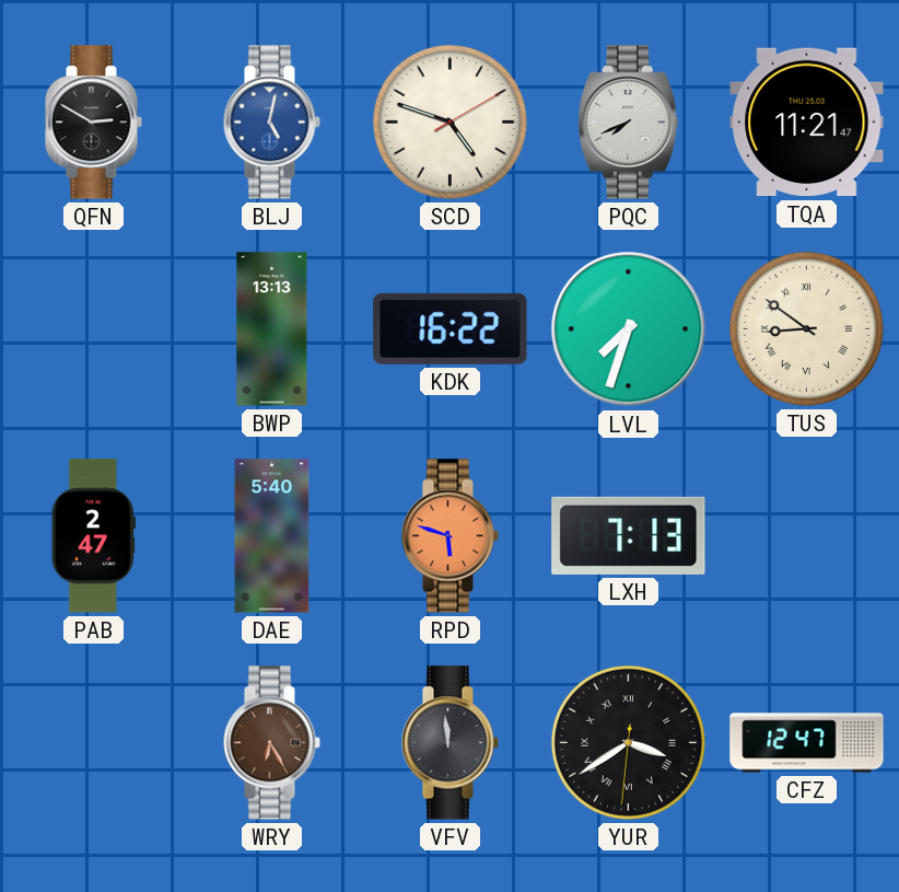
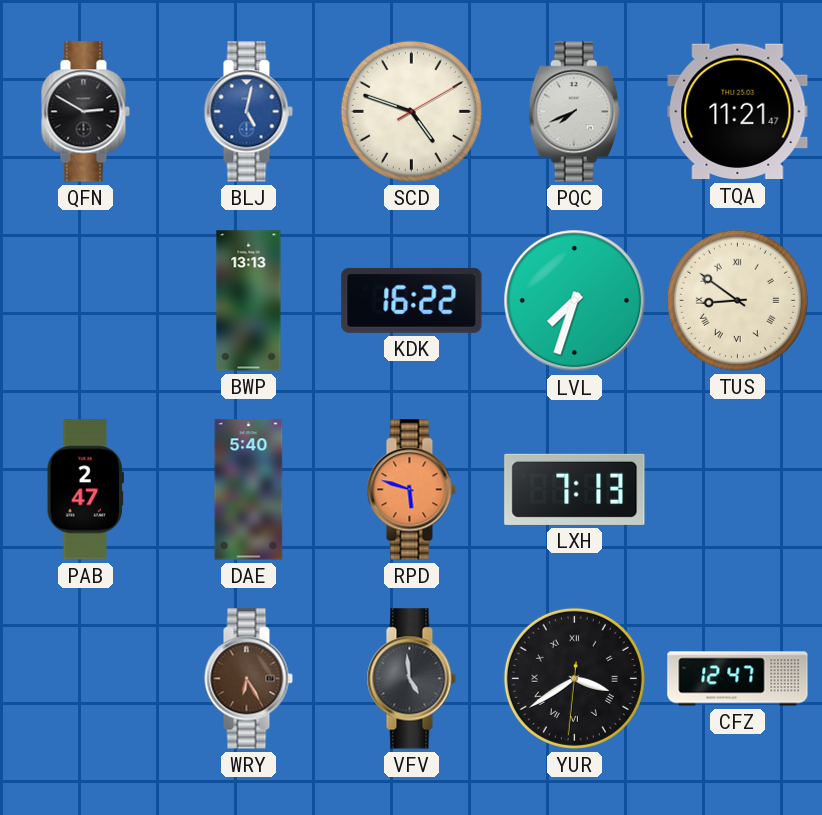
VFV: 11:59 -> 4:59 (411, 679)
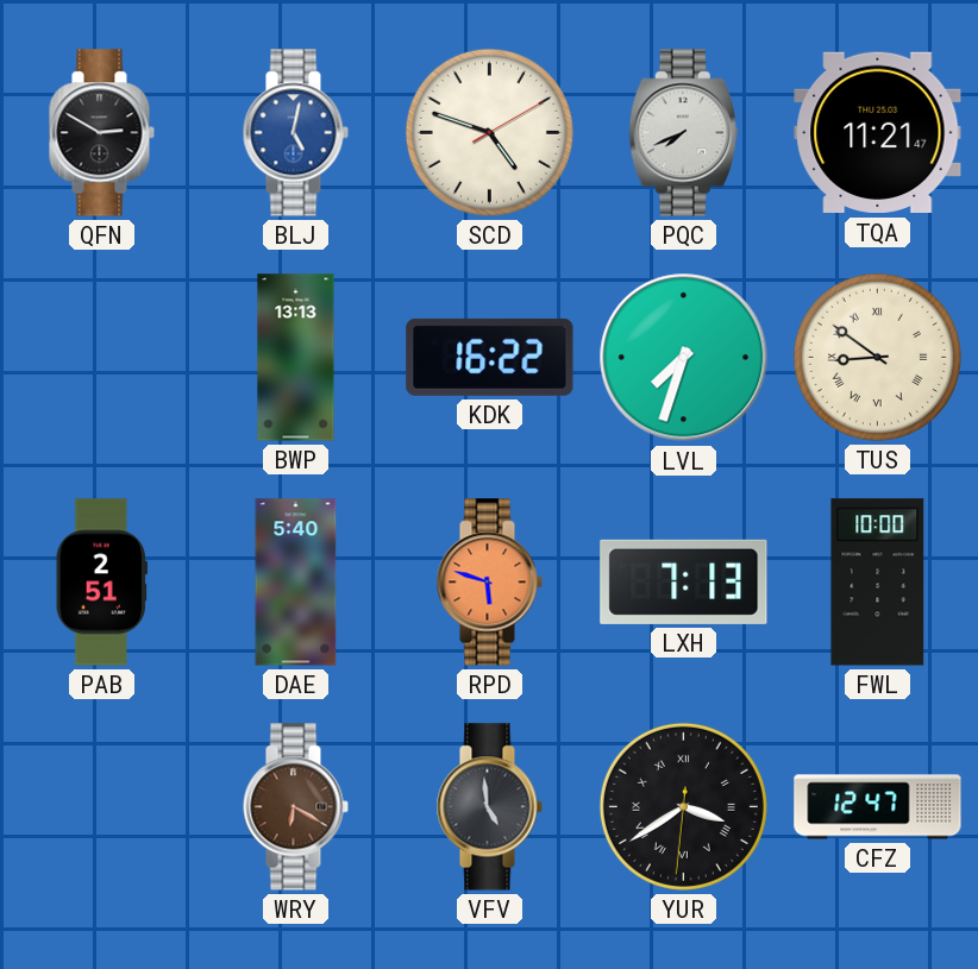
PAB: 2:47 -> 2:51 (101, 583)
FWL: none -> 10:00 (878, 583)
WRY: 6:25 -> 6:20 (295, 807)
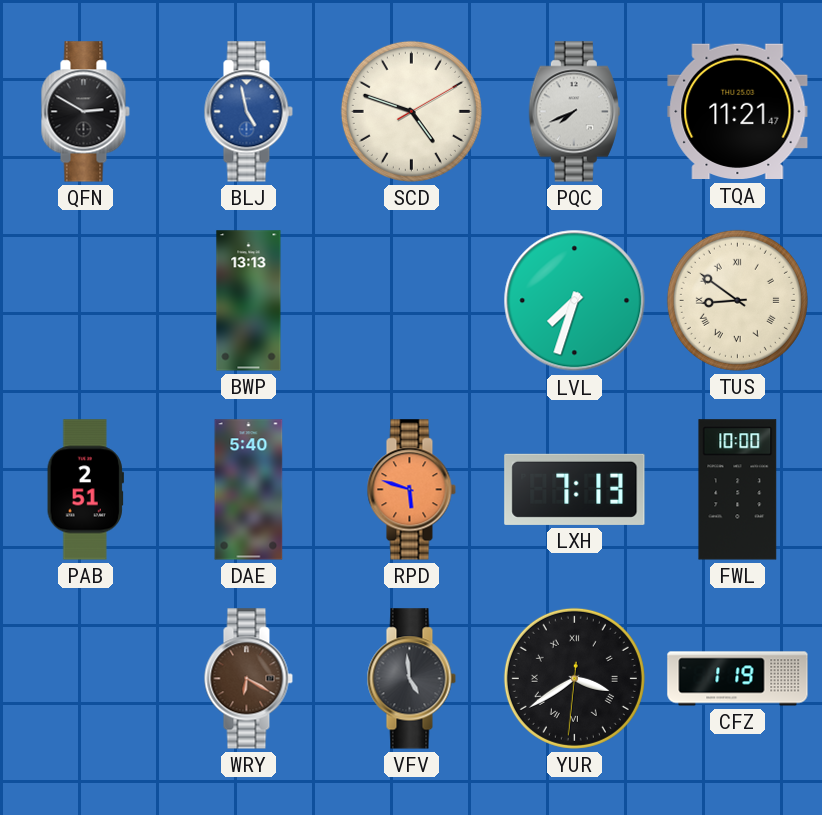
BLJ: 5:02 -> 4:58 (248, 112)
KDK: 16:22 -> none (490, 357)
CFZ: 12:47 -> 1:19 (738, 679)
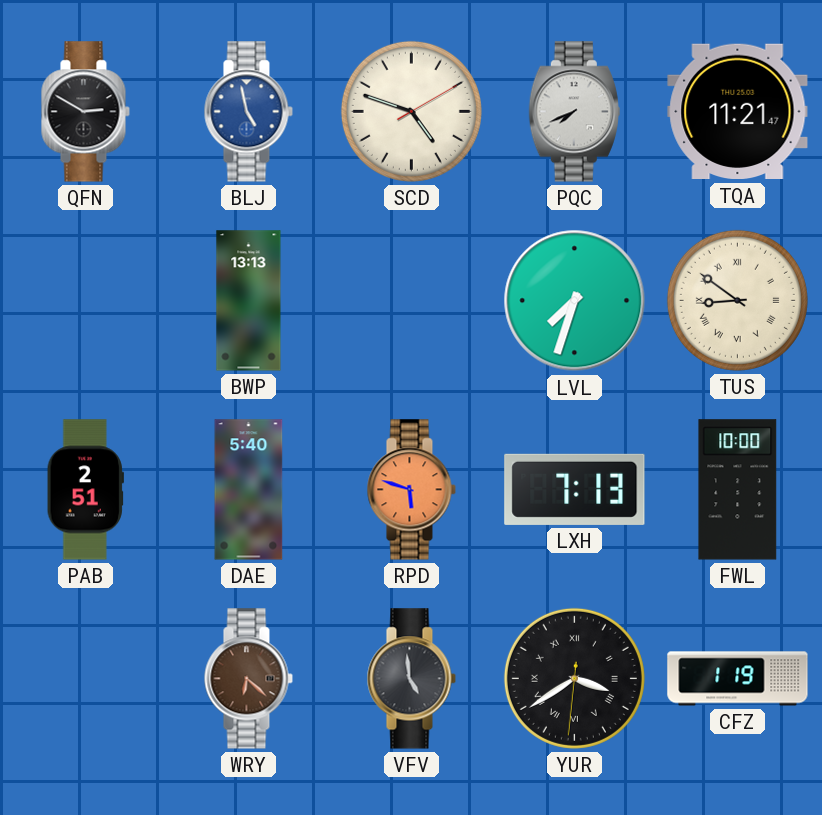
WRY: 6:20 -> 6:22 (248, 679)
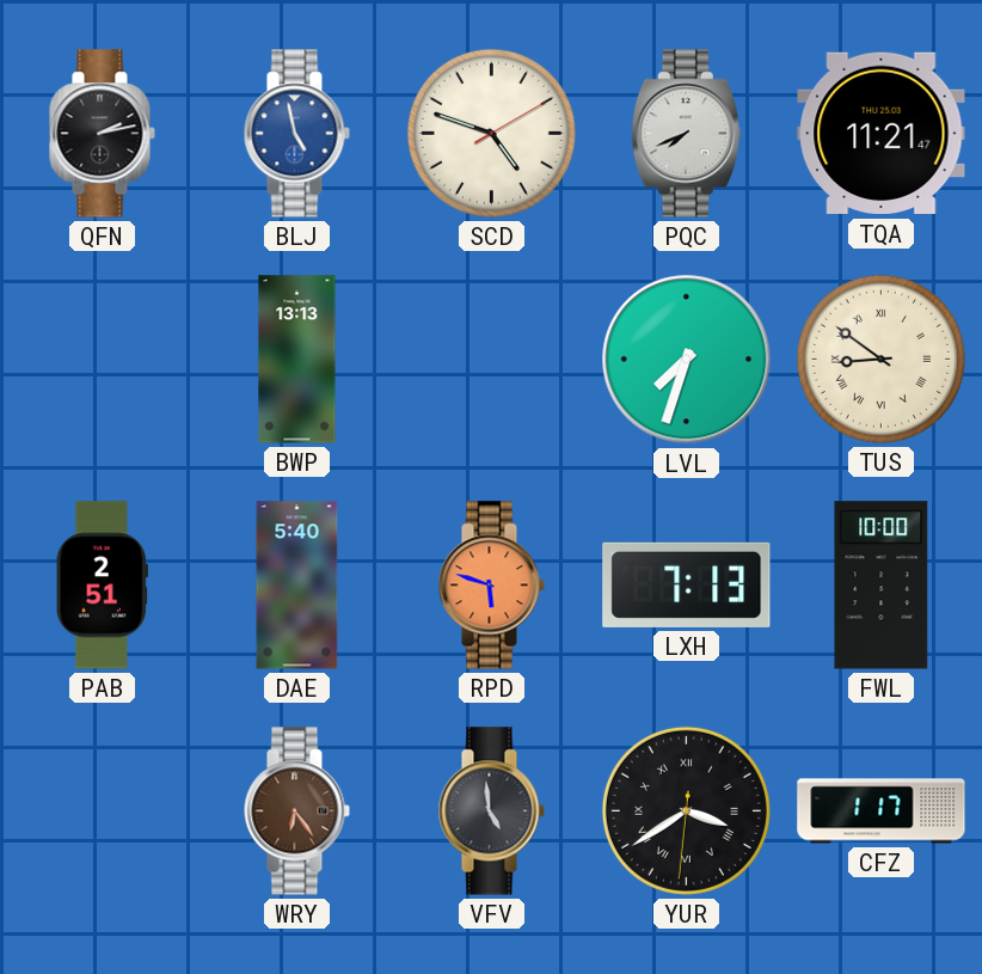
QFN: 2:50 -> 2:13 (102, 134)
WRY: 6:22 -> 6:24 (296, 811)
CFZ: 1:19 -> 1:17 (882, 811)
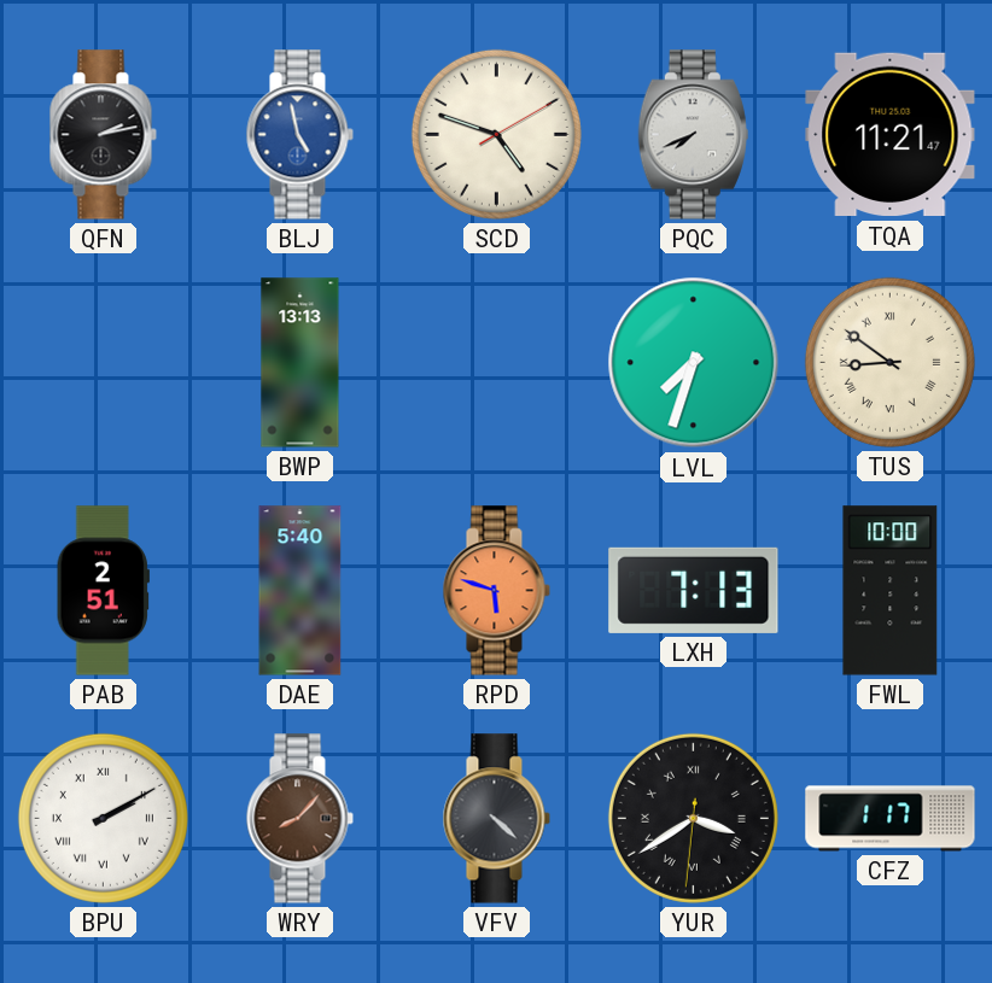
BPU: none -> 2:10 (103, 818)
WRY: 6:24 -> 8:07 (299, 819)
VFV: 4:59 -> 4:22 (496, 819)
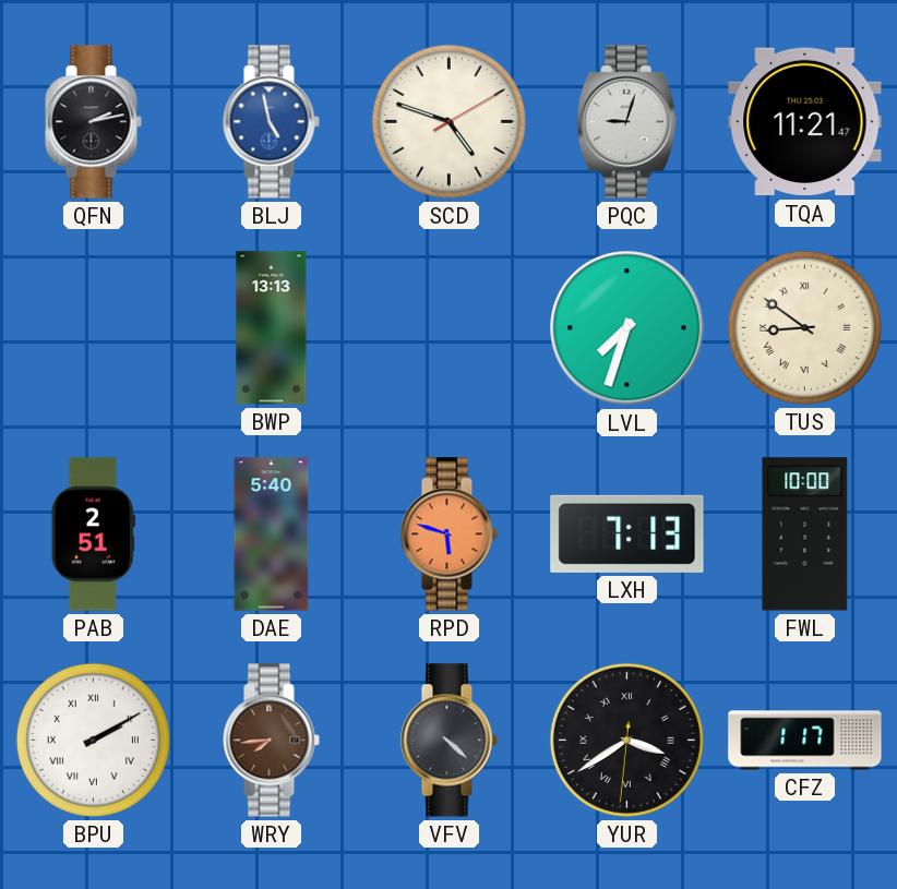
PQC: 7:41 -> 9:03 (626, 122)
WRY: 8:07 -> 7:44 (271, 741)
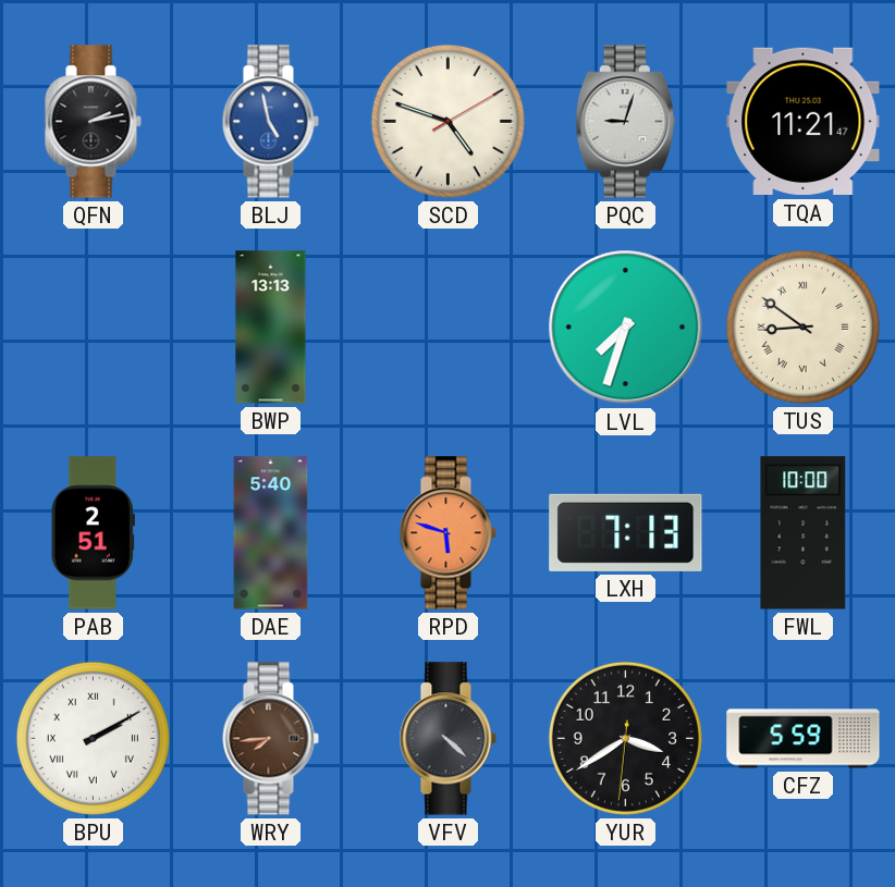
YUR numerals: Roman -> Arabic (625, 738)
CFZ: 1:17 -> 5:59 (804, 739)
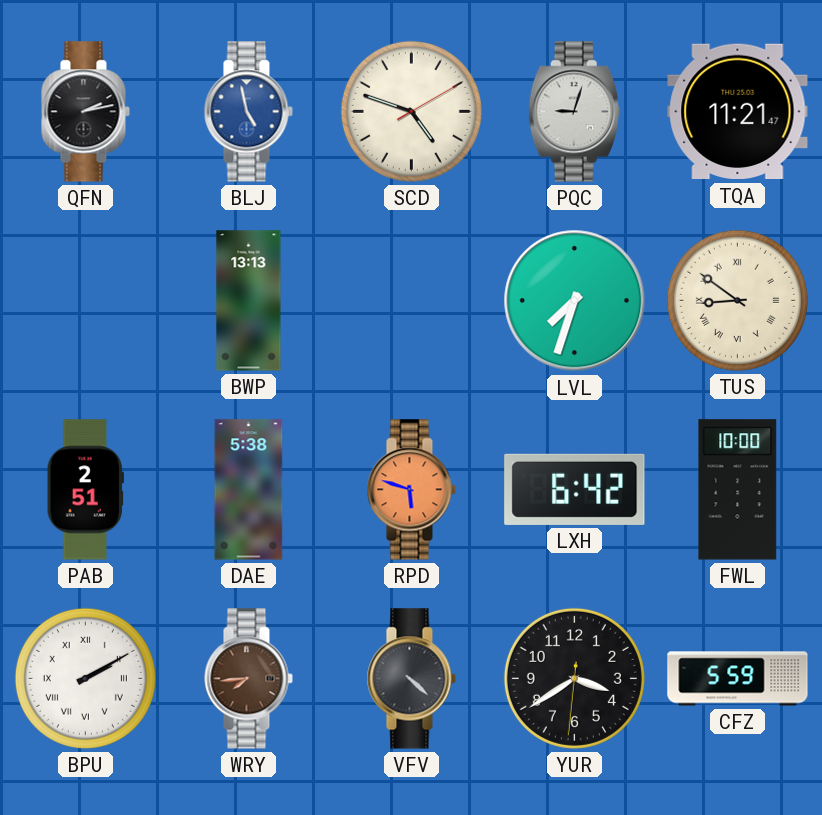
DAE: 5:40 -> 5:38 (249, 490)
LXH: 7:13 -> 6:42 (575, 489)
